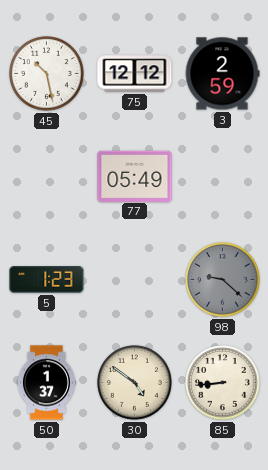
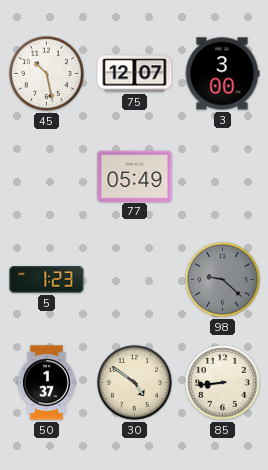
75: 12:12 -> 12:07 (135, 74)
3: 2:59 -> 3:00 (222, 74)
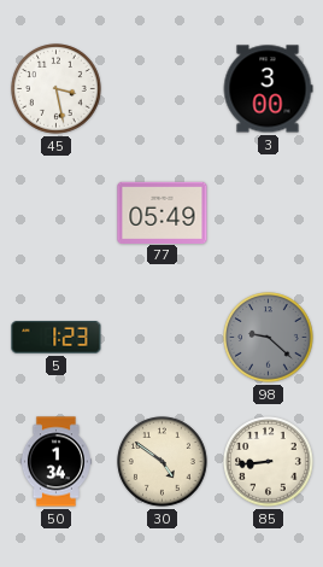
45: 10:28 -> 3:28 (57, 89)
75: 12:07 -> none (135, 74)
50: 1:37 -> 1:34 (55, 462)
